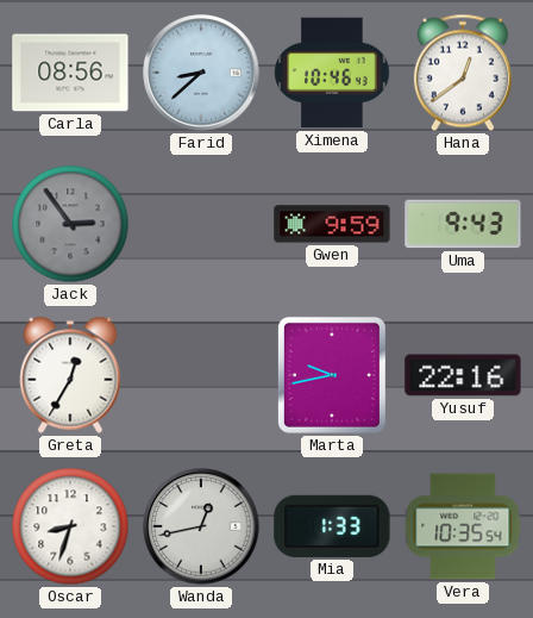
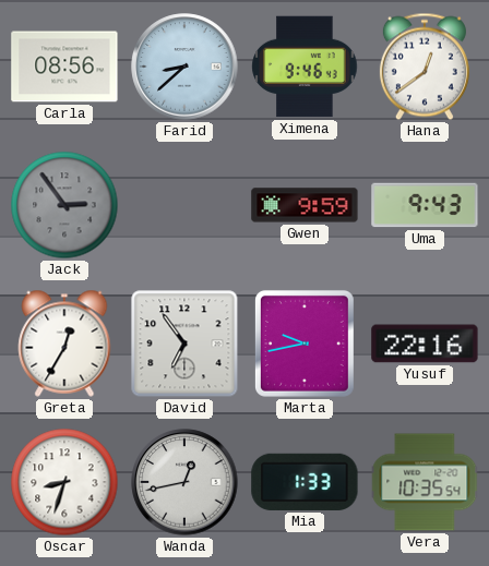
Ximena: 10:46 -> 9:46 (305, 67)
David: none -> 6:54 (184, 344)
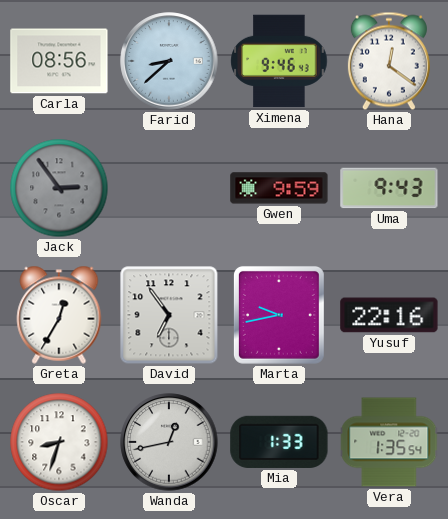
Hana: 12:39 -> 12:21 (389, 61)
Vera: 10:35 -> 1:35 (390, 442)
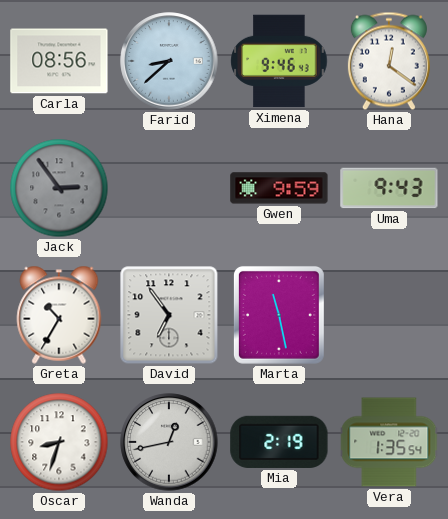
Greta: 12:35 -> 10:35 (59, 315)
Marta: 9:43 -> 11:28 (279, 315)
Yusuf: 22:16 -> none (389, 315)
Mia: 1:33 -> 2:19 (279, 442)
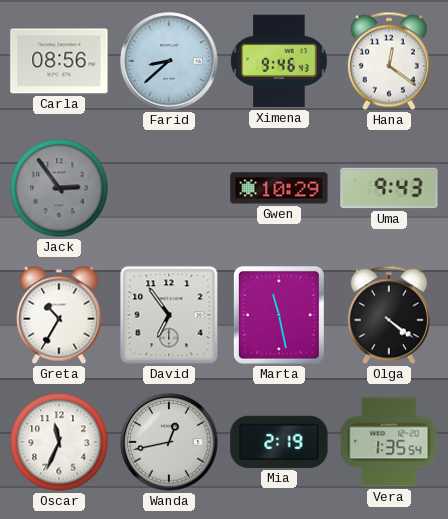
Gwen: 9:59 -> 10:29 (279, 188)
Olga: none -> 4:21 (389, 315)
Oscar: 8:33 -> 11:34 (59, 442)
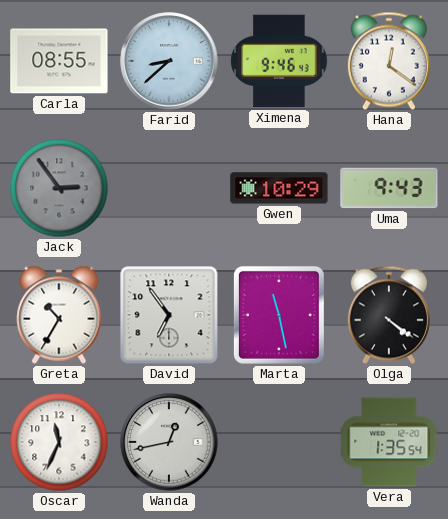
Carla: 08:56 -> 08:55 (59, 61)
Mia: 2:19 -> none (279, 442)
